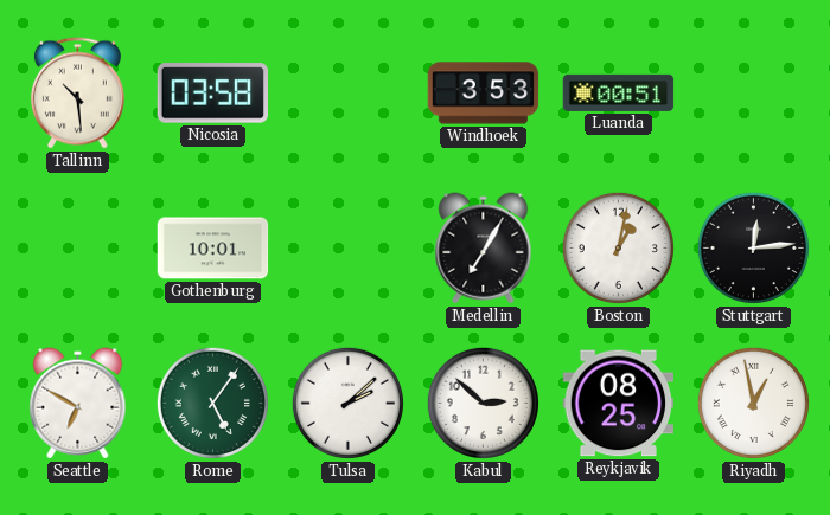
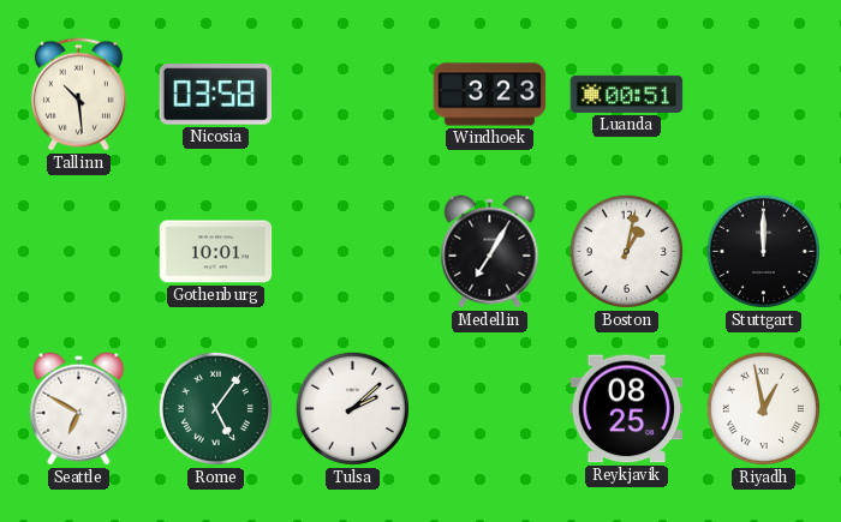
Windhoek: 3:53 -> 3:23 (490, 95)
Stuttgart: 12:14 -> 12:00 (763, 251)
Kabul: 2:52 -> none (483, 403)
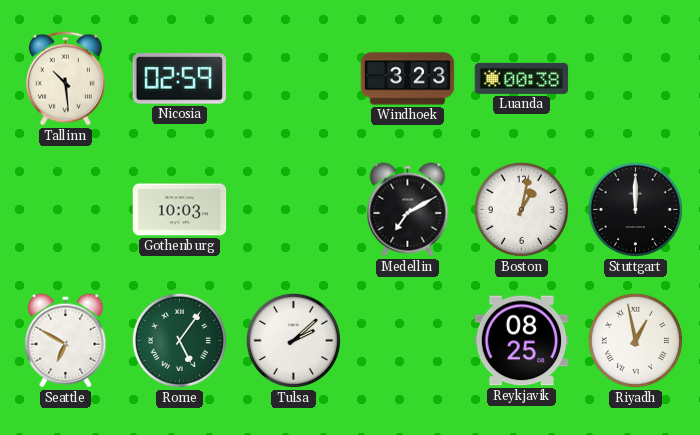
Nicosia: 03:58 -> 02:59 (179, 79)
Luanda: 00:51 -> 00:38 (522, 78)
Gothenburg: 10:01 -> 10:03 (180, 210)
Medellin: 7:05 -> 7:10 (408, 210)
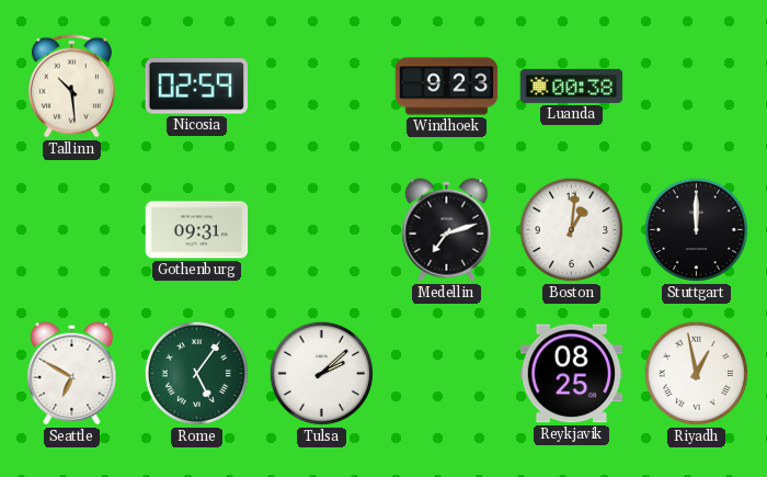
Windhoek: 3:23 -> 9:23 (447, 87)
Gothenburg: 10:03 -> 09:31 (197, 230)
Medellin: 7:10 -> 7:12 (447, 230)
Boston: 1:02 -> 1:01 (571, 229)
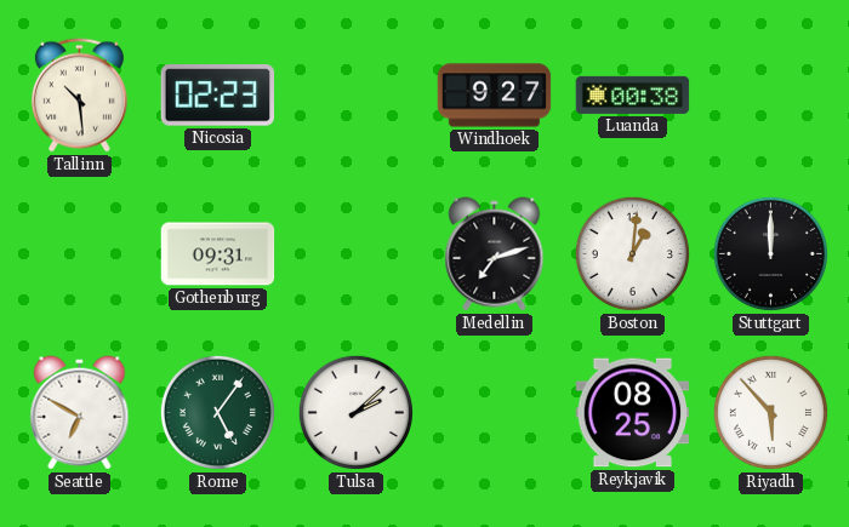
Nicosia: 02:59 -> 02:23 (217, 96)
Windhoek: 9:23 -> 9:27 (495, 96)
Riyadh: 12:58 -> 5:53 (770, 412)
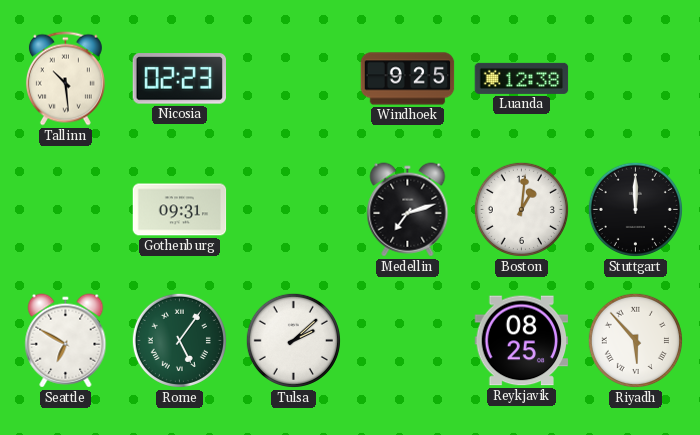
Windhoek: 9:27 -> 9:25 (408, 79)
Luanda: 00:38 -> 12:38 (522, 78)
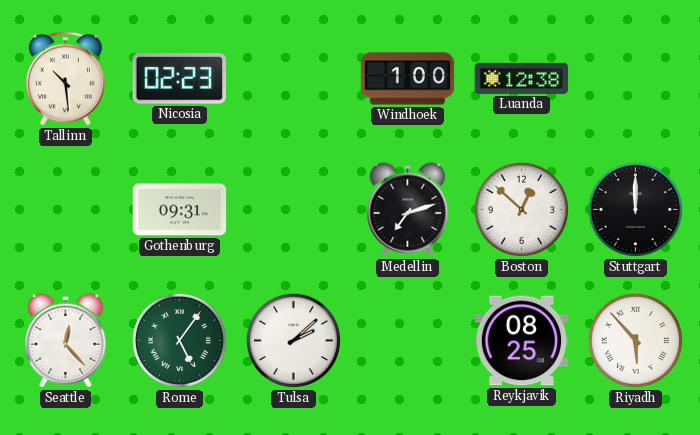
Windhoek: 9:25 -> 1:00 (408, 79)
Boston: 1:01 -> 12:52 (521, 209)
Seattle: 6:50 -> 12:23 (66, 341)
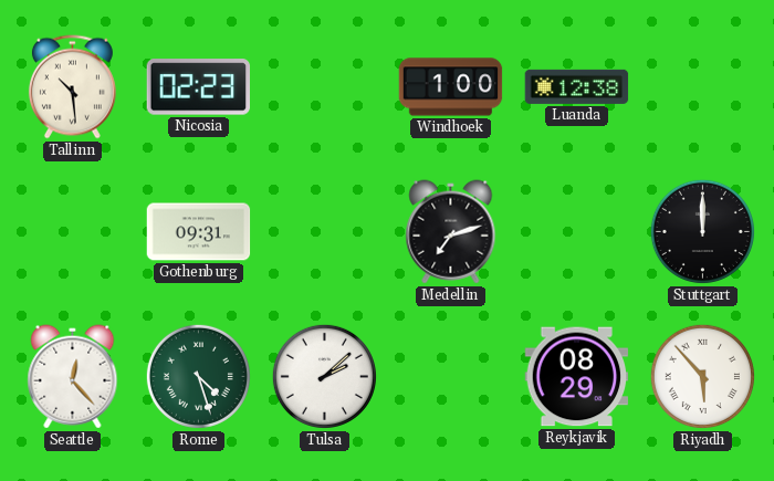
Boston: 12:52 -> none (521, 209)
Rome: 5:06 -> 4:27 (198, 376)
Reykjavik: 08:25 -> 08:29 (577, 377)
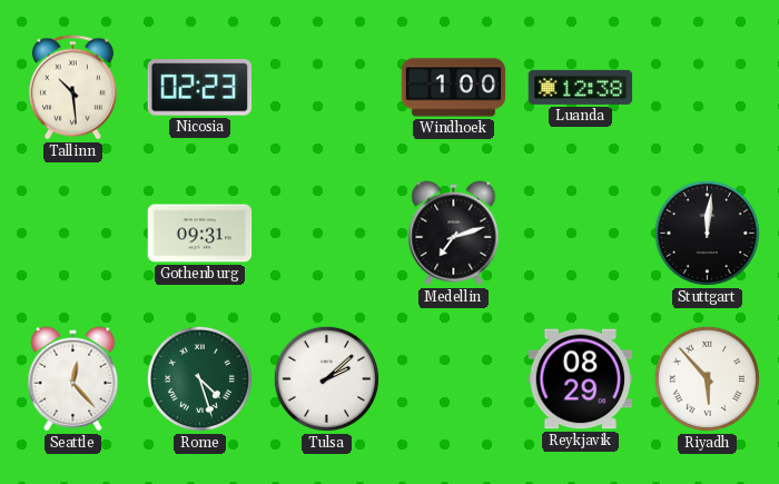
Stuttgart: 12:00 -> 12:01 (707, 233)
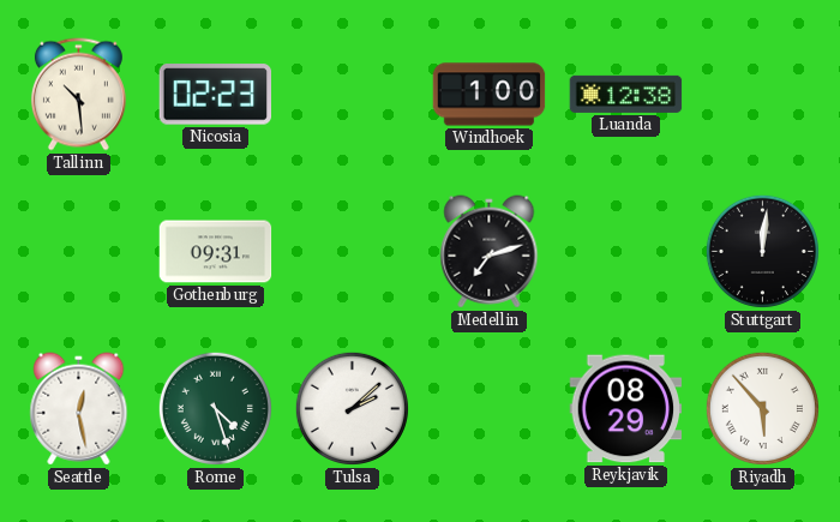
Seattle: 12:23 -> 12:28 (79, 409)
